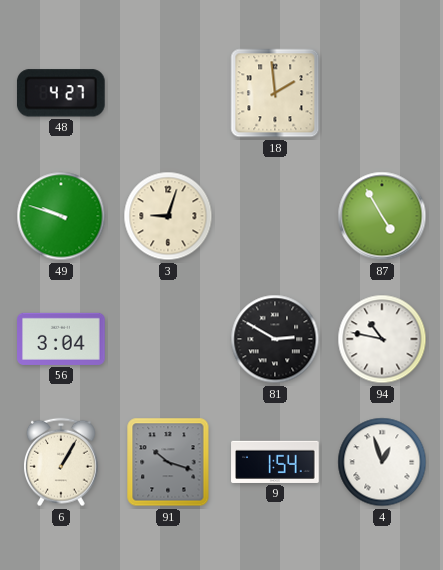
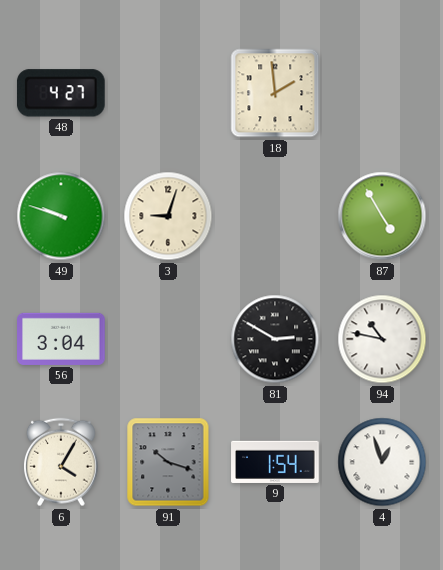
6: 1:05 -> 4:05 (61, 462)
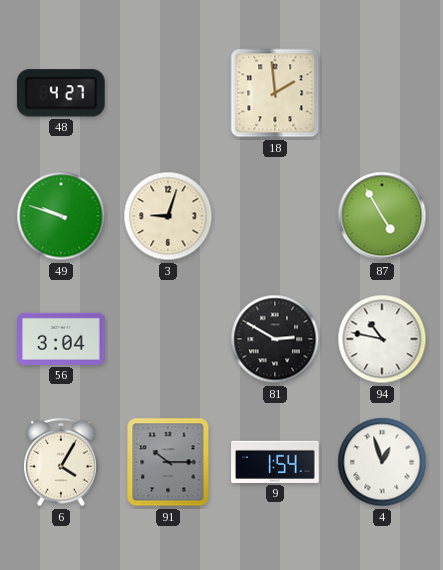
91: 10:18 -> 10:15 (168, 462)
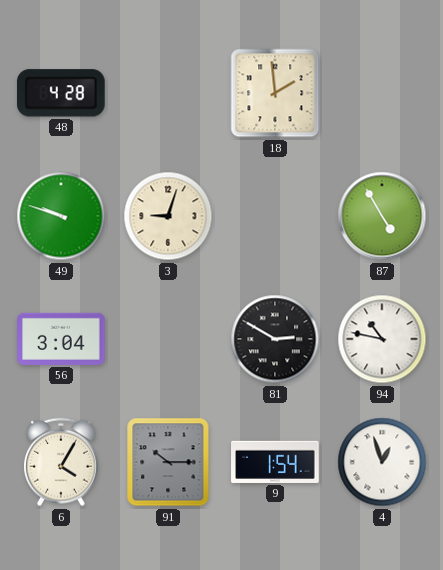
48: 4:27 -> 4:28 (61, 93)
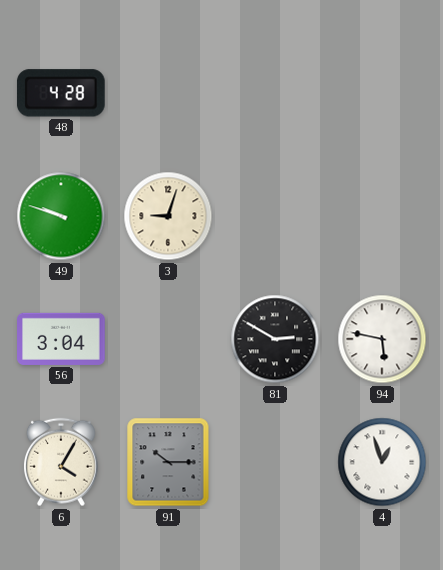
18: 1:59 -> none (275, 93)
87: 4:55 -> none (382, 216)
94: 10:47 -> 5:47 (382, 339)
9: 1:54 -> none (275, 462)
